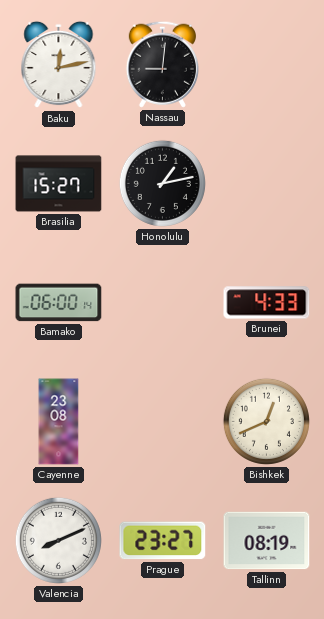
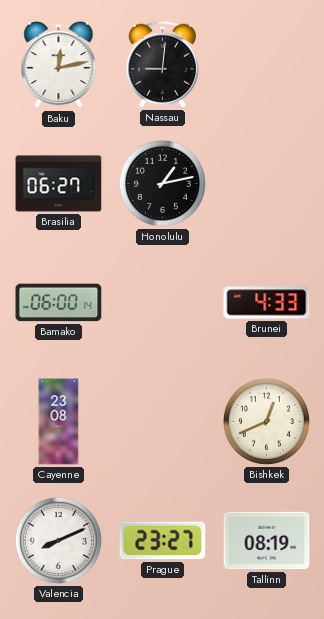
Brasilia: 15:27 -> 06:27 (59, 184)
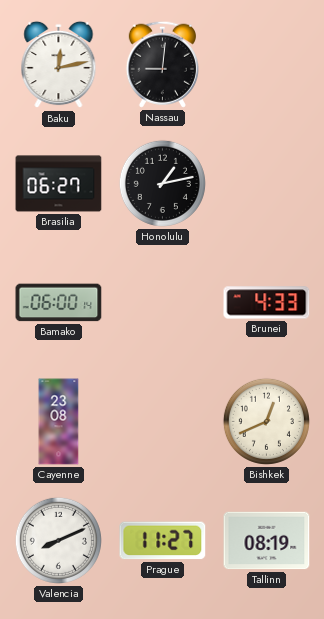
Prague: 23:27 -> 11:27 (163, 541)
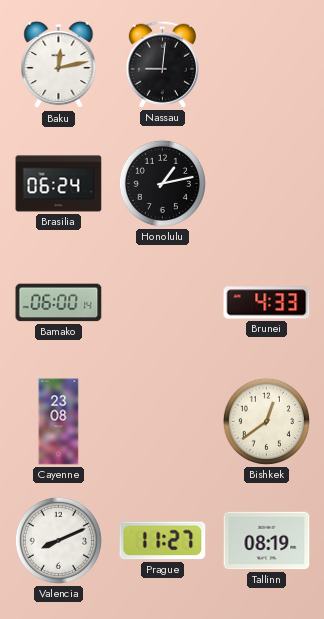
Brasilia: 06:27 -> 06:24 (59, 184)
Bishkek: 12:41 -> 12:39 (266, 421)
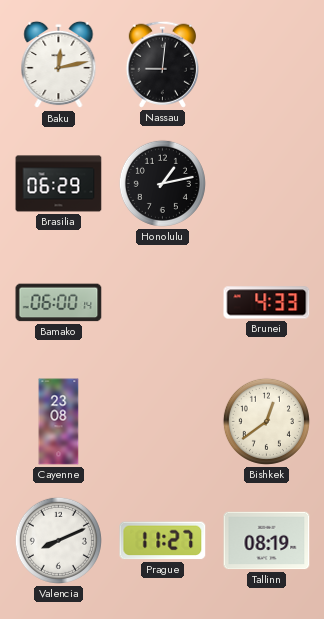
Brasilia: 06:24 -> 06:29 (59, 184)
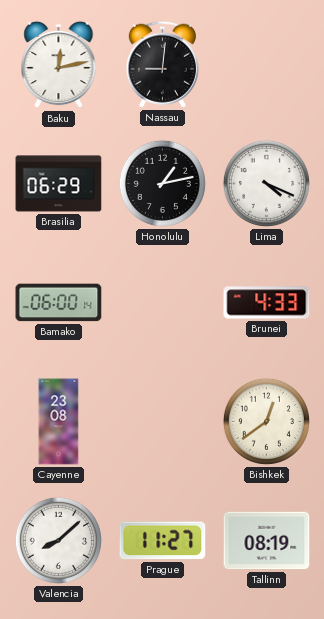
Lima: none -> 4:19 (266, 183)
Valencia: 8:11 -> 8:08 (58, 540)
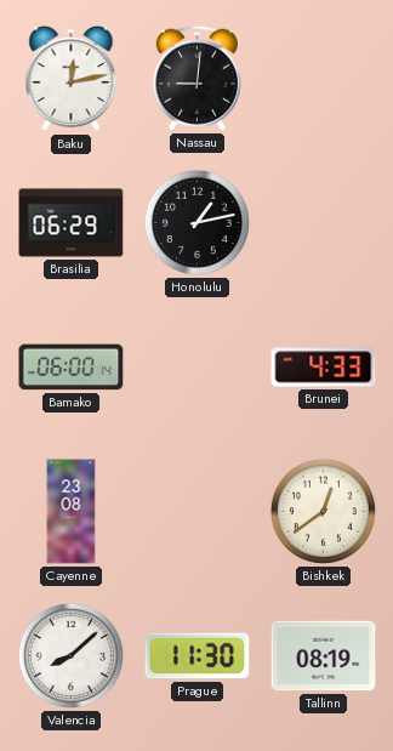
Lima: 4:19 -> none (266, 183)
Prague: 11:27 -> 11:30 (198, 656)
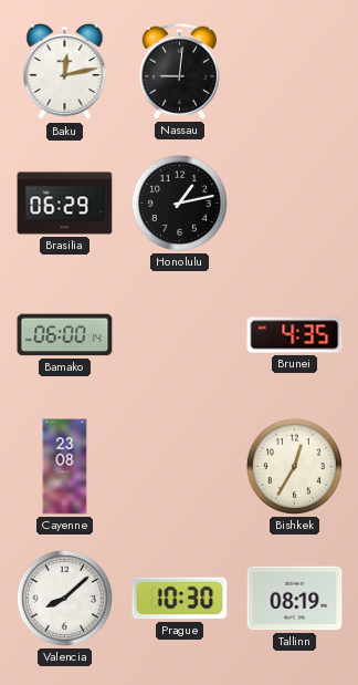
Brunei: 4:33 -> 4:35 (295, 335)
Bishkek: 12:39 -> 12:35 (294, 466)
Prague: 11:30 -> 10:30 (180, 599)
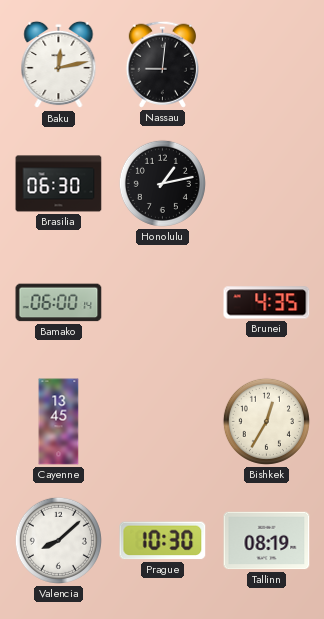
Brasilia: 06:29 -> 06:30 (59, 184)
Cayenne: 23:08 -> 13:45 (59, 422)
